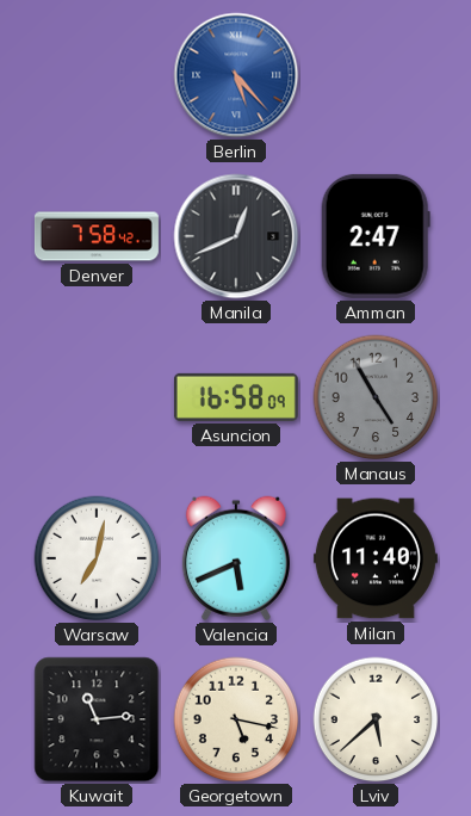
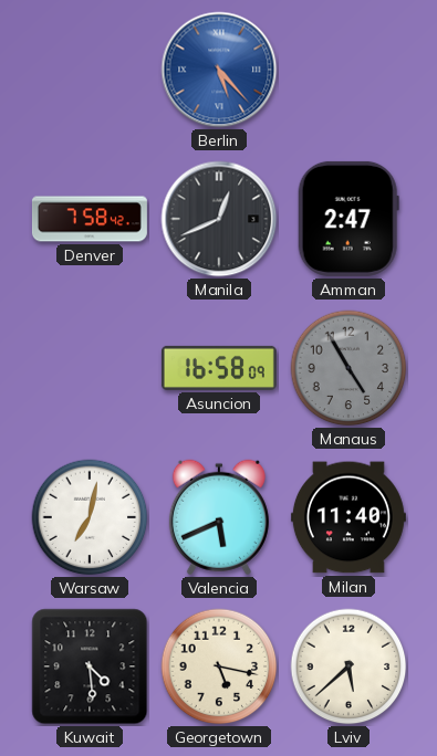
Kuwait: 11:14 -> 4:29 (90, 666)
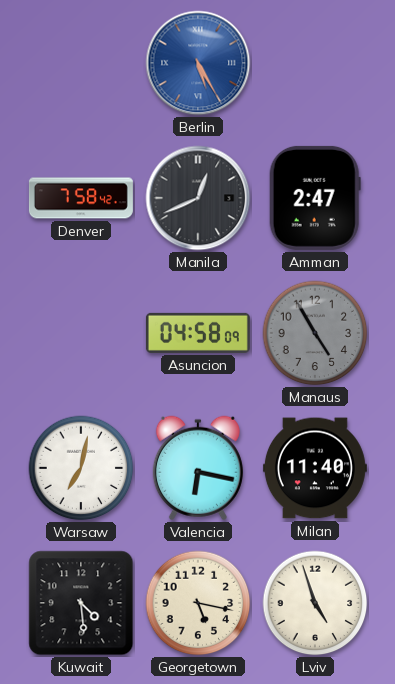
Berlin: 5:23 -> 5:25 (198, 63)
Asuncion: 16:58 -> 04:58 (198, 333)
Valencia: 5:41 -> 6:17 (198, 468)
Lviv: 5:38 -> 4:57 (315, 603)
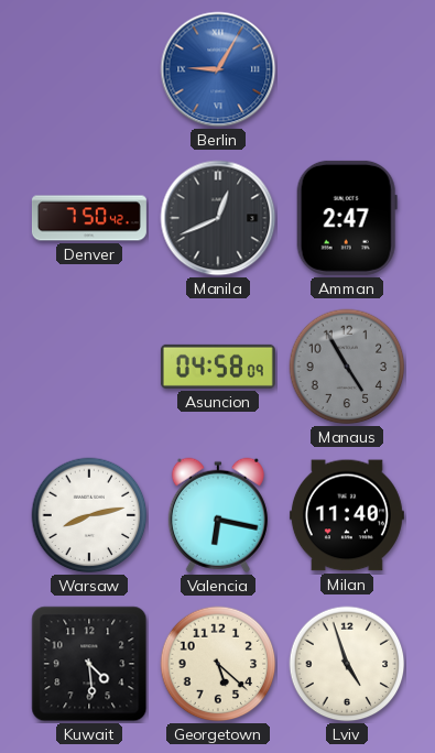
Berlin: 5:25 -> 9:05 (218, 69)
Denver: 7:58 -> 7:50 (89, 218)
Warsaw: 7:02 -> 8:13 (89, 515)
Georgetown: 5:17 -> 5:22 (218, 664)
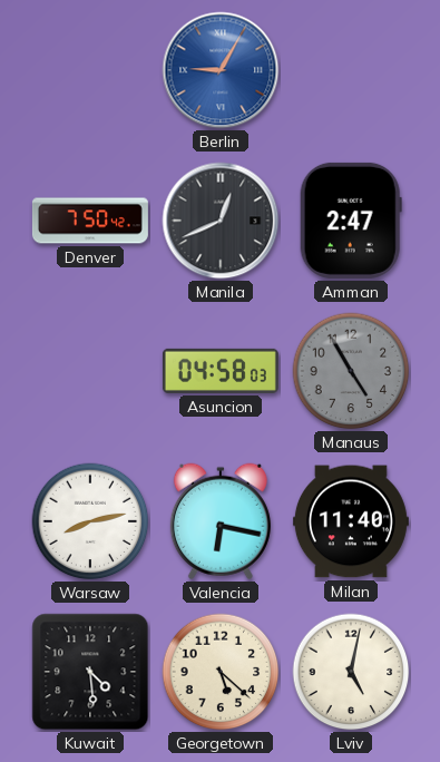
Asuncion: 04:58:09 -> 04:58:03 (221, 371)
Lviv: 4:57 -> 5:02 (351, 672)
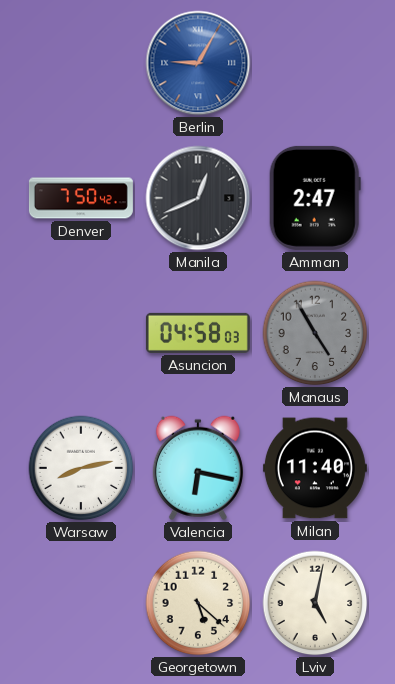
Kuwait: 4:29 -> none (90, 672)
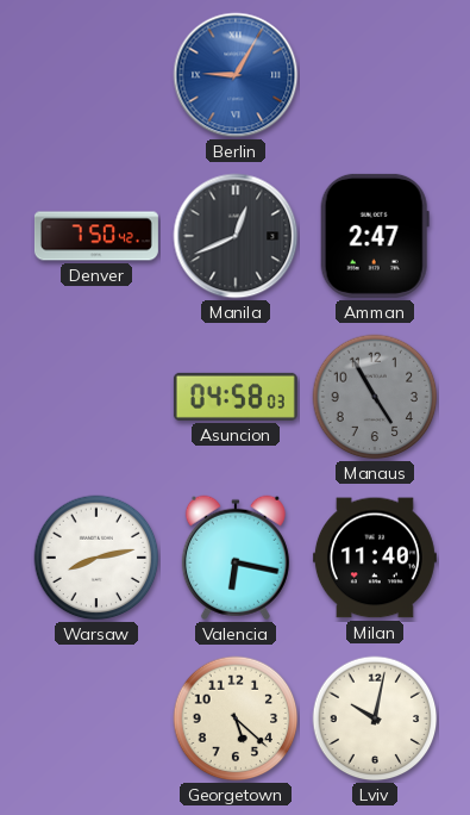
Lviv: 5:02 -> 10:02 (375, 718)
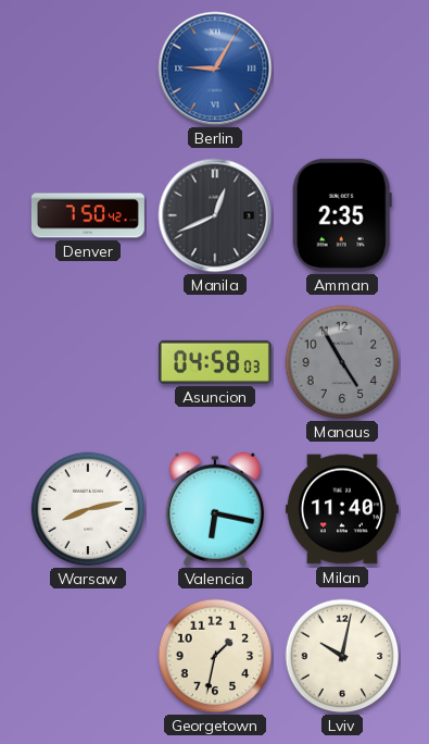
Amman: 2:47 -> 2:35 (342, 215)
Georgetown: 5:22 -> 1:32 (215, 656)
